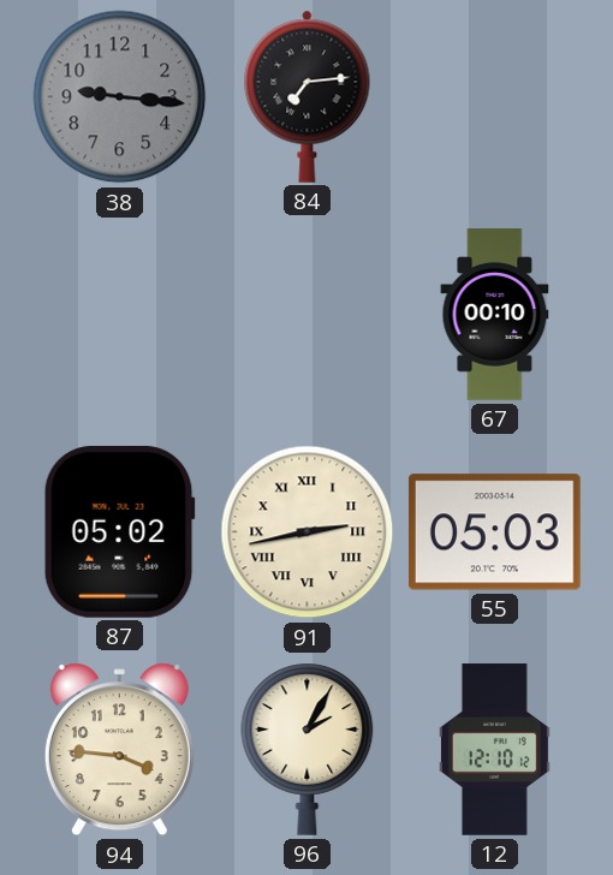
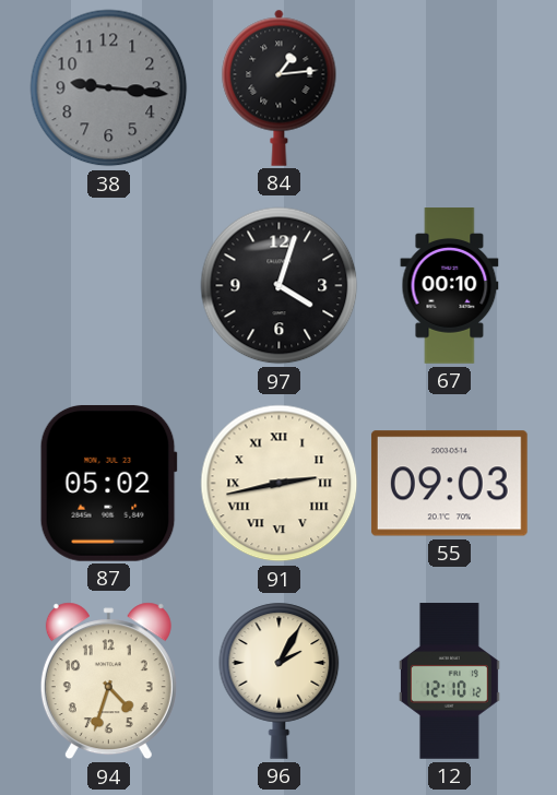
84: 7:14 -> 1:14 (280, 87)
97: none -> 4:03 (280, 286)
55: 05:03 -> 09:03 (449, 484)
94: 3:46 -> 4:33 (108, 681)
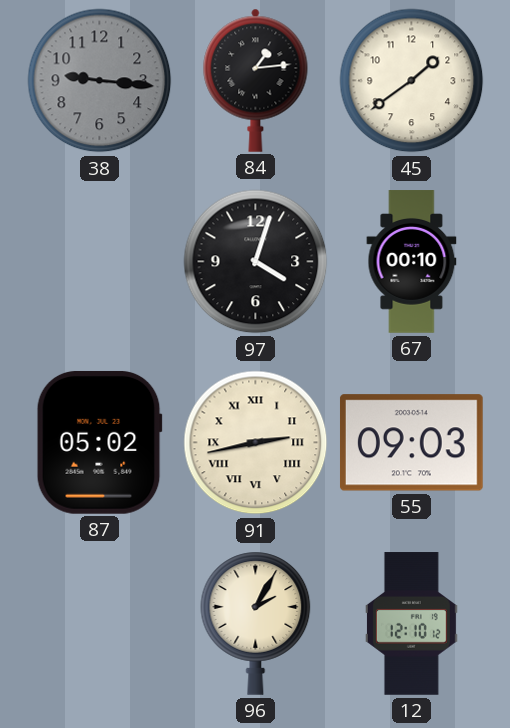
45: none -> 1:39 (412, 81)
94: 4:33 -> none (108, 681)
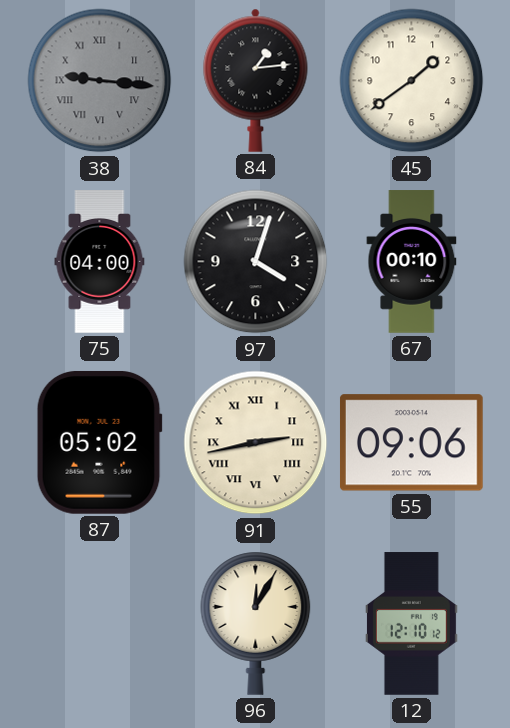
38 numerals: Arabic -> Roman (100, 81)
75: none -> 04:00 (100, 262)
55: 09:03 -> 09:06 (411, 443)
96: 2:05 -> 12:05 (256, 623)
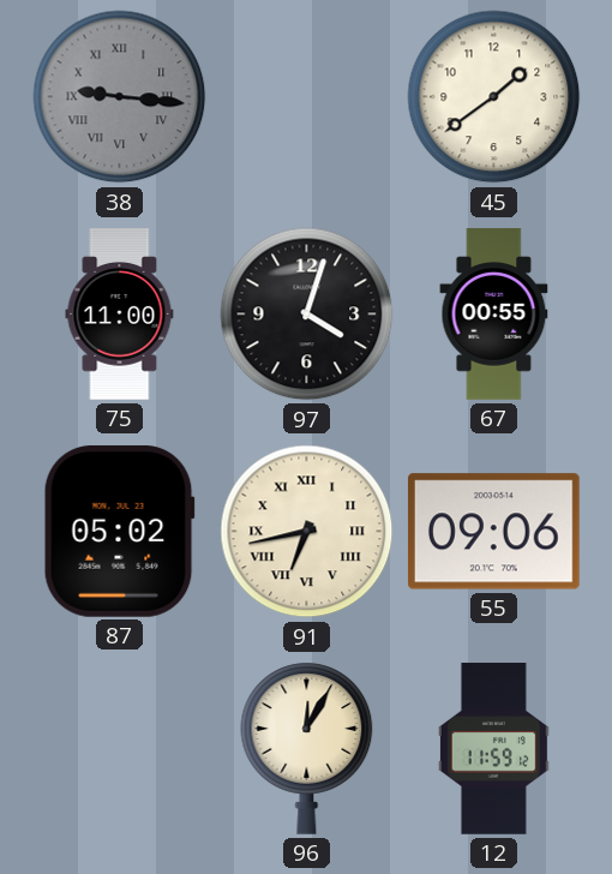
84: 1:14 -> none (256, 80)
75: 04:00 -> 11:00 (120, 315)
67: 00:10 -> 00:55 (494, 315)
91: 2:43 -> 6:43 (307, 532)
12: 12:10 -> 11:59 (493, 749)
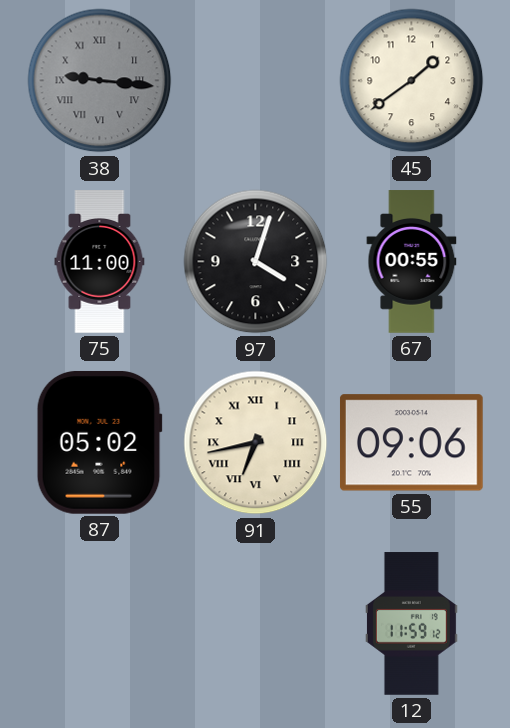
96: 12:05 -> none (307, 748)
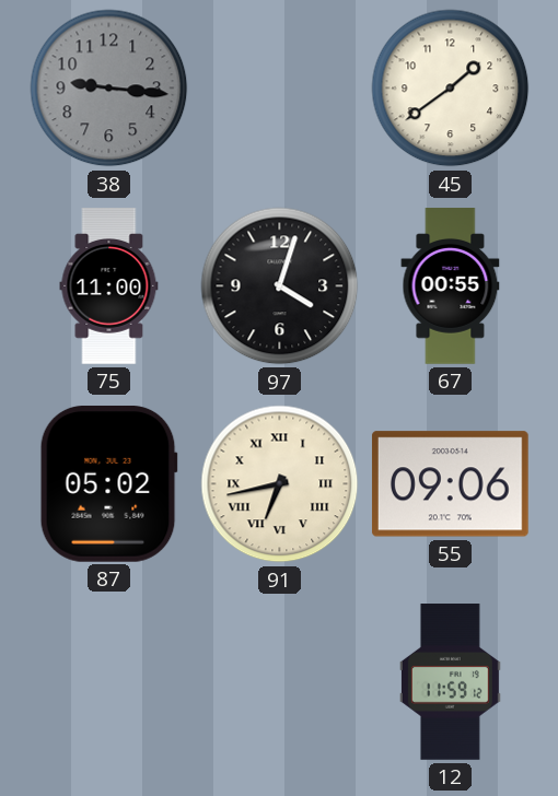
38 numerals: Roman -> Arabic (109, 89)
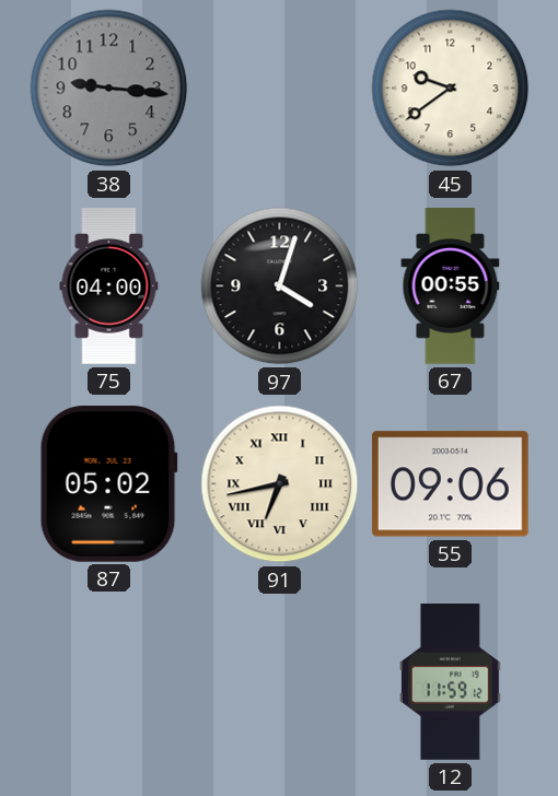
45: 1:39 -> 9:39 (451, 89)
75: 11:00 -> 04:00 (109, 286)
